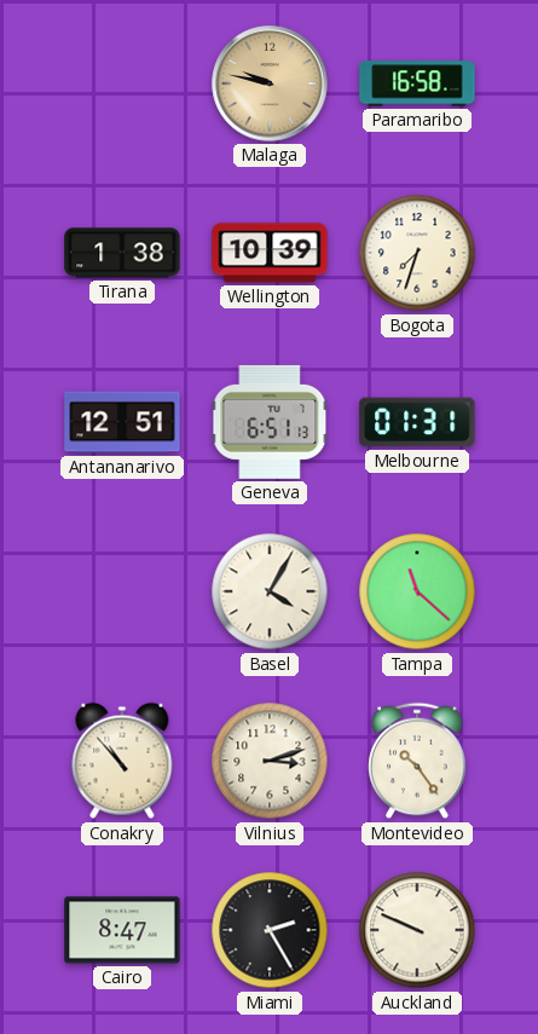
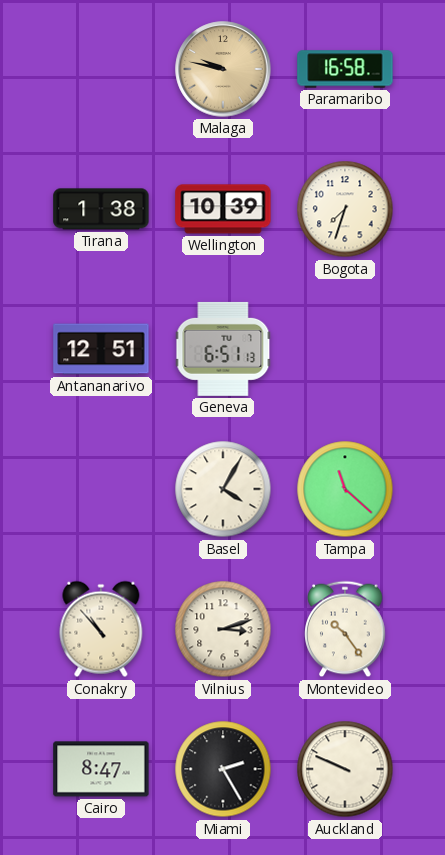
Melbourne: 01:31 -> none (417, 422)
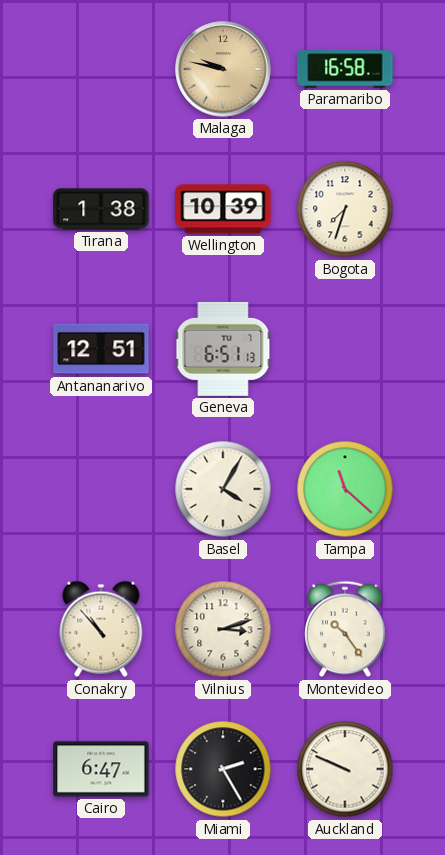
Cairo: 8:47 -> 6:47 (101, 769)
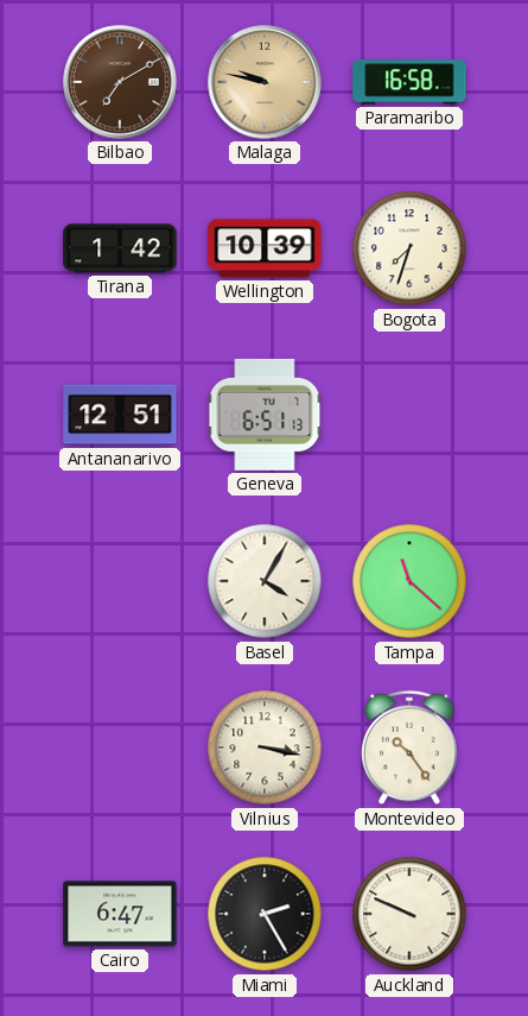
Bilbao: none -> 7:10 (120, 82)
Tirana: 1:38 -> 1:42 (120, 248)
Conakry: 10:53 -> none (101, 629)
Vilnius: 3:12 -> 3:17 (265, 747)
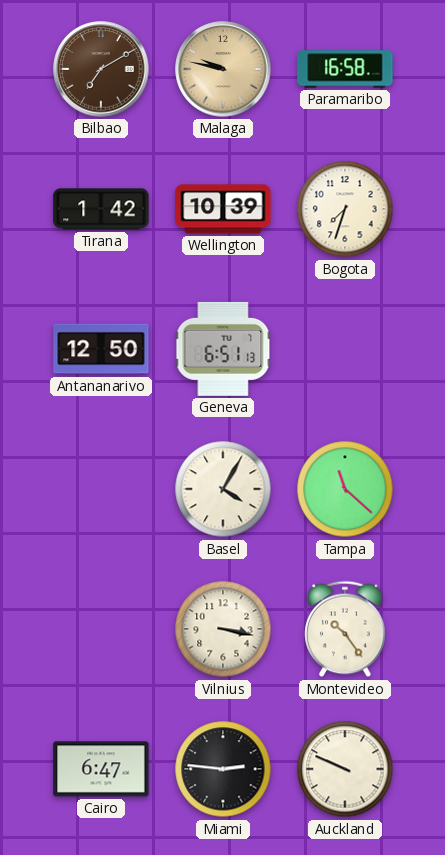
Antananarivo: 12:51 -> 12:50 (101, 349)
Miami: 2:25 -> 2:46 (223, 769)
